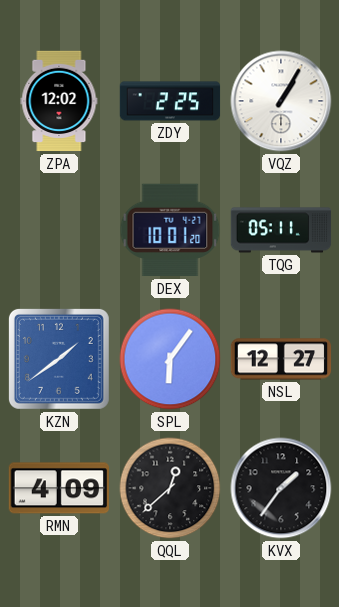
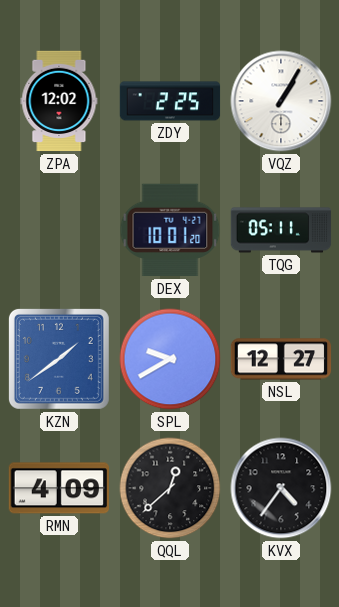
SPL: 6:06 -> 9:40 (170, 359)
KVX: 1:36 -> 4:36 (281, 488)
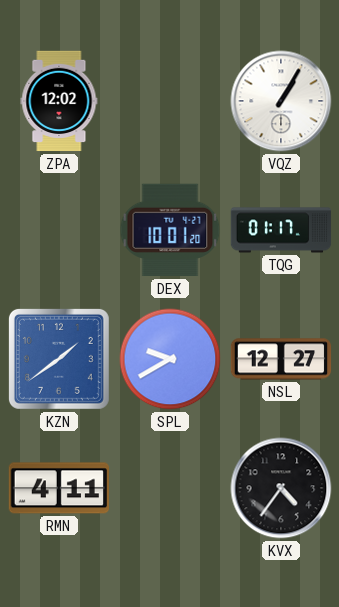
ZDY: 2:25 -> none (170, 101)
TQG: 05:11 -> 01:17 (281, 230)
RMN: 4:09 -> 4:11 (59, 488)
QQL: 12:38 -> none (170, 488)
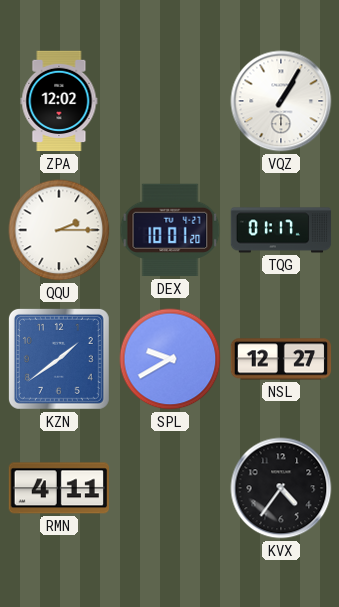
QQU: none -> 2:15 (59, 230)
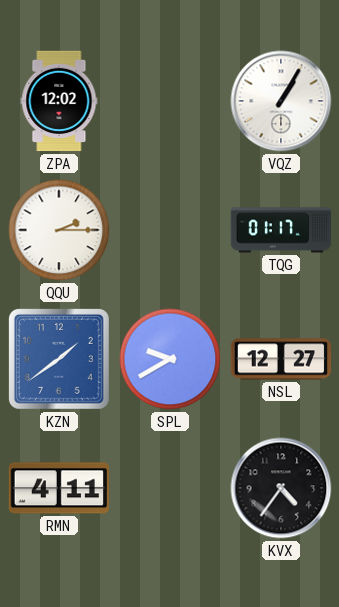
DEX: 10:01 -> none (170, 230)
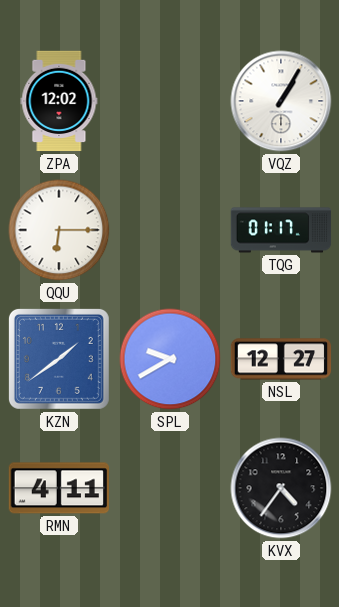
QQU: 2:15 -> 6:15 (59, 230)
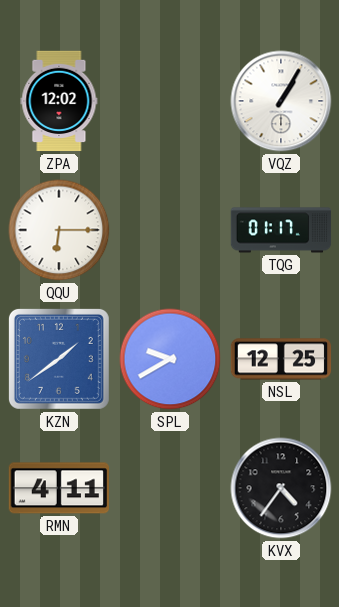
NSL: 12:27 -> 12:25 (281, 359)
